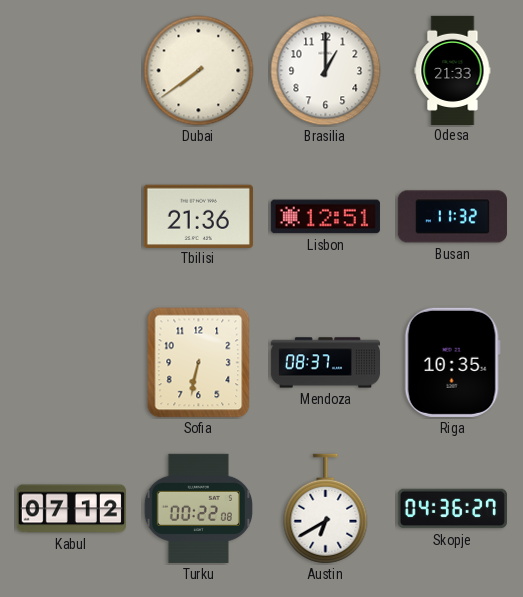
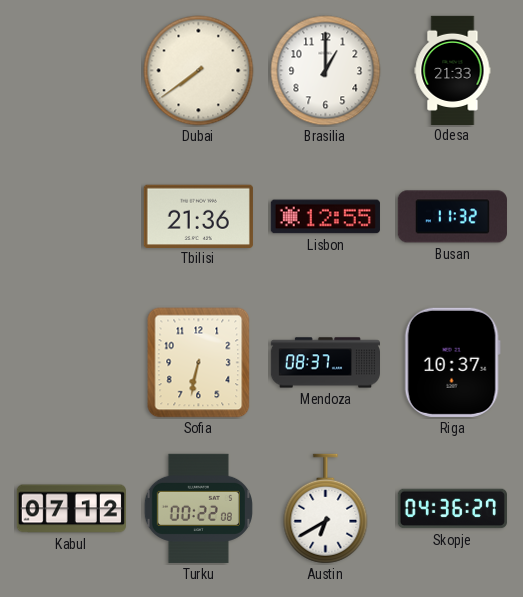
Lisbon: 12:51 -> 12:55 (325, 217)
Riga: 10:35 -> 10:37 (452, 362)
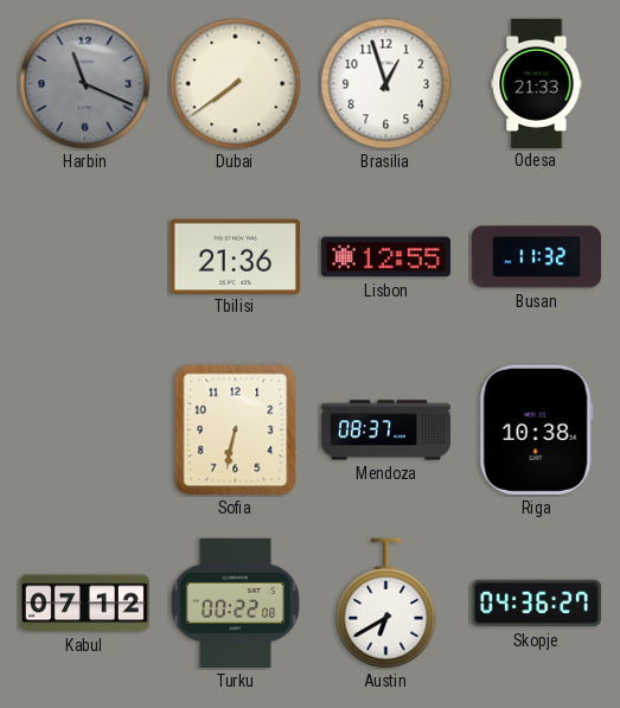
Harbin: none -> 11:19 (85, 84)
Brasilia: 1:00 -> 12:57 (386, 84)
Riga: 10:37 -> 10:38 (536, 429)
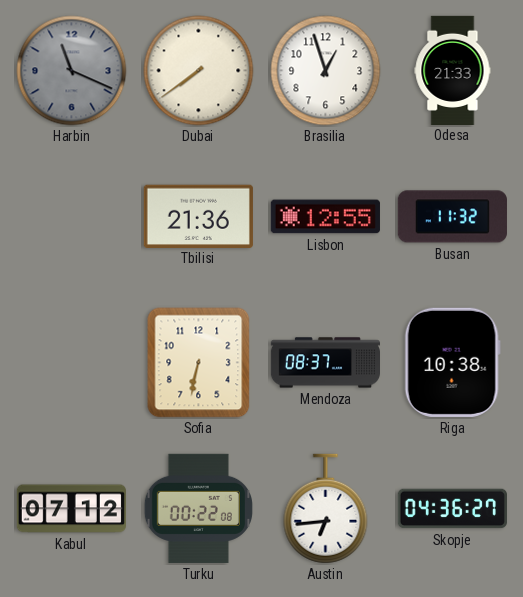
Austin: 6:40 -> 6:44 (326, 509)
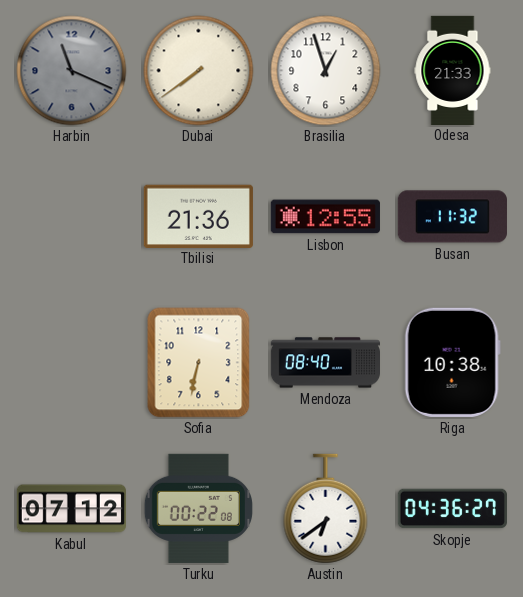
Mendoza: 08:37 -> 08:40 (325, 363)
Austin: 6:44 -> 6:39 (326, 509)
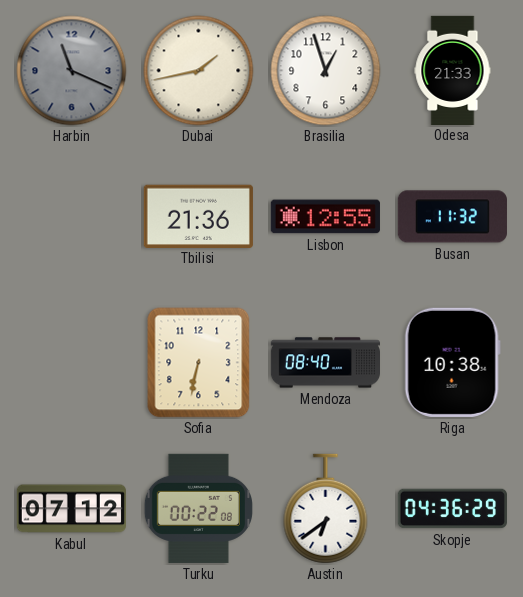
Dubai: 7:39 -> 1:43 (199, 71)
Skopje: 04:36:27 -> 04:36:29 (452, 509)
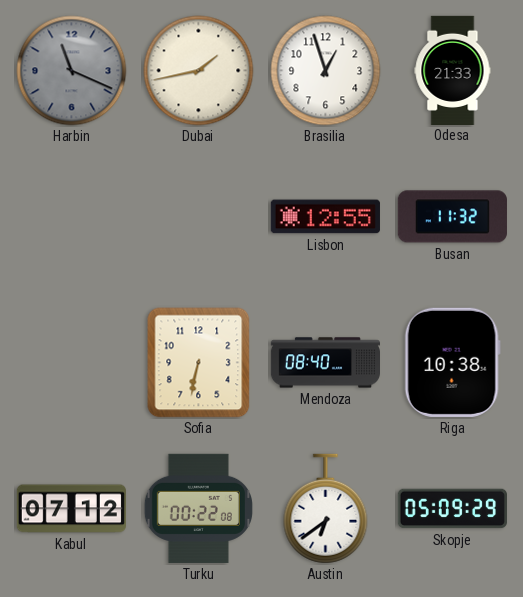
Tbilisi: 21:36 -> none (198, 216)
Skopje: 04:36 -> 05:09 (452, 509)
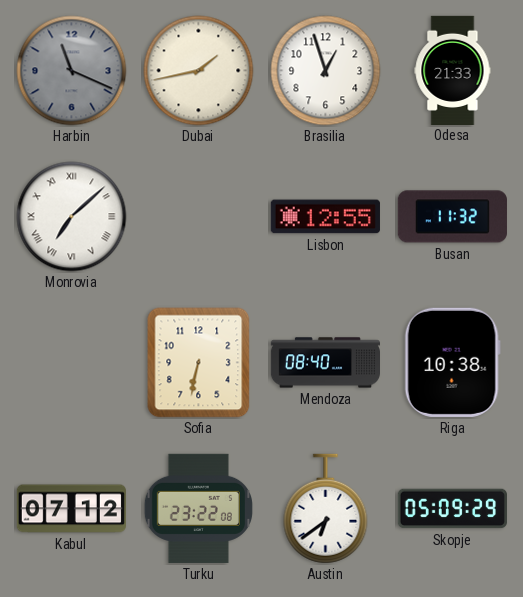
Monrovia: none -> 7:08 (72, 217)
Turku: 00:22 -> 23:22 (198, 508)
